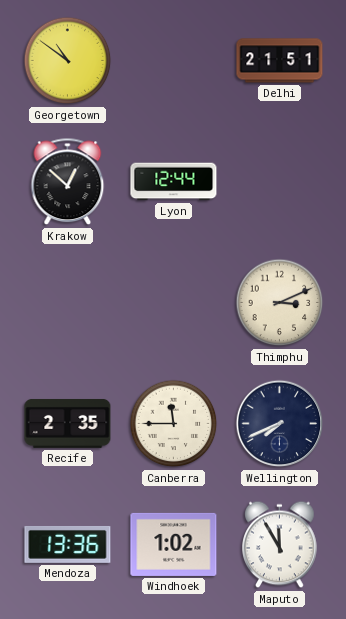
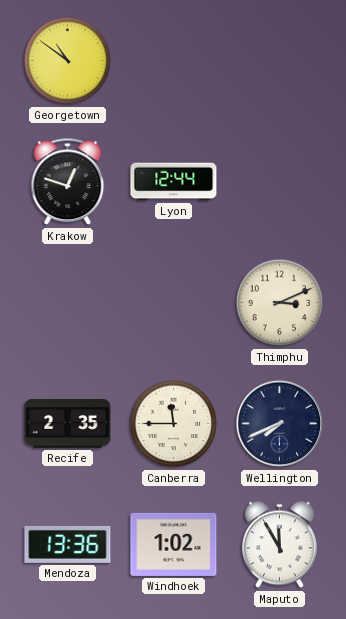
Delhi: 21:51 -> none (280, 61)
Krakow: 12:52 -> 12:48 (68, 182)
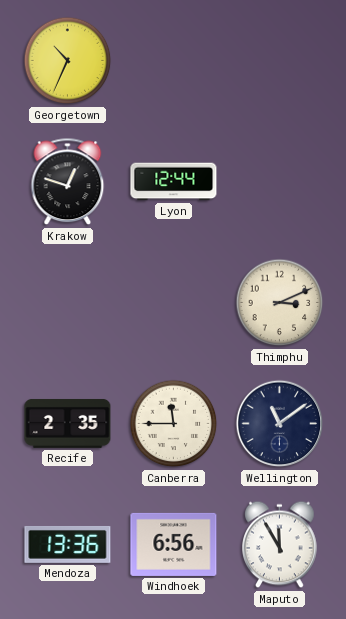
Georgetown: 10:51 -> 10:34 (68, 61)
Wellington: 7:41 -> 11:09 (280, 424)
Windhoek: 1:02 -> 6:56 (174, 544)
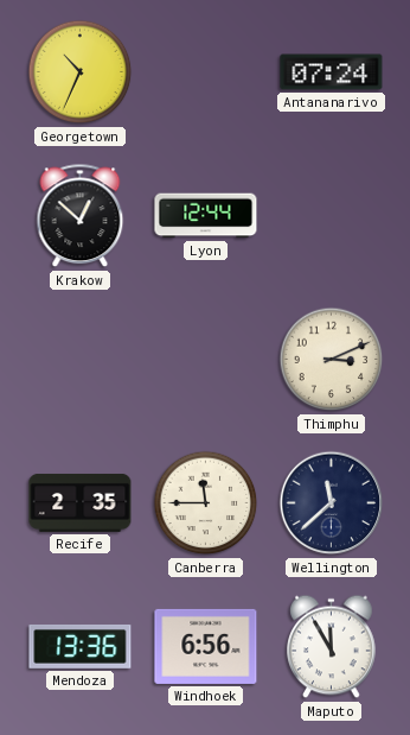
Antananarivo: none -> 07:24 (332, 72)
Krakow: 12:48 -> 12:52 (81, 216)
Wellington: 11:09 -> 11:38 (332, 503)
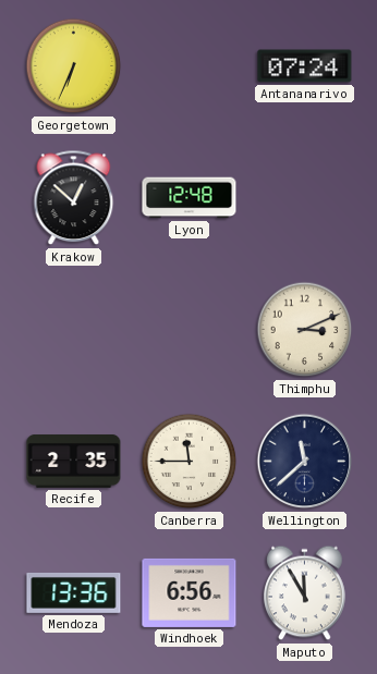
Georgetown: 10:34 -> 6:34 (74, 66)
Lyon: 12:44 -> 12:48 (190, 198)
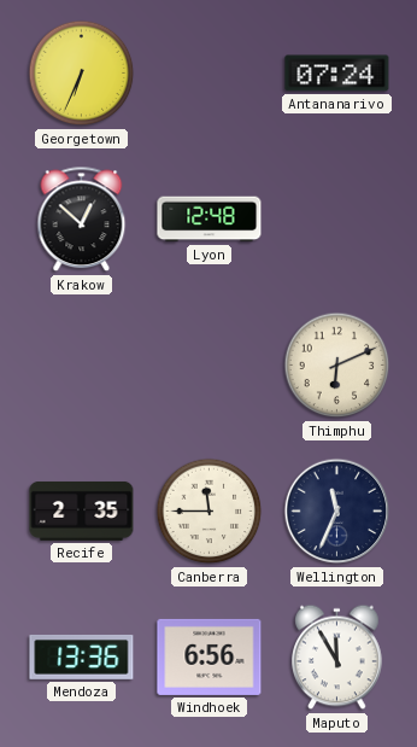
Thimphu: 3:11 -> 6:11 (337, 366)
Wellington: 11:38 -> 11:34 (337, 512)
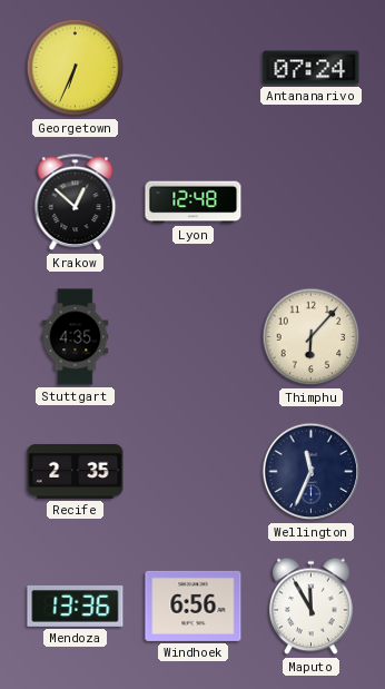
Stuttgart: none -> 4:35 (76, 337)
Thimphu: 6:11 -> 6:07 (312, 337)
Canberra: 11:45 -> none (210, 512)
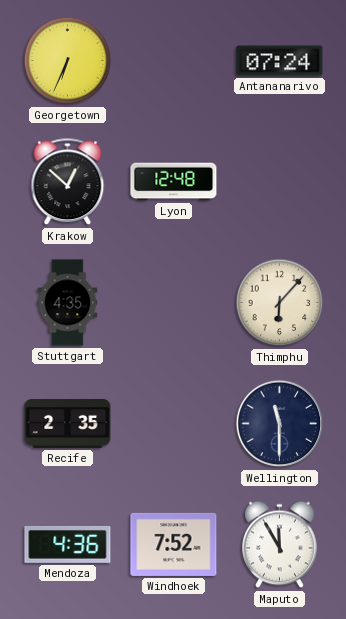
Wellington: 11:34 -> 11:30 (280, 424)
Mendoza: 13:36 -> 4:36 (68, 544)
Windhoek: 6:56 -> 7:52 (174, 544)
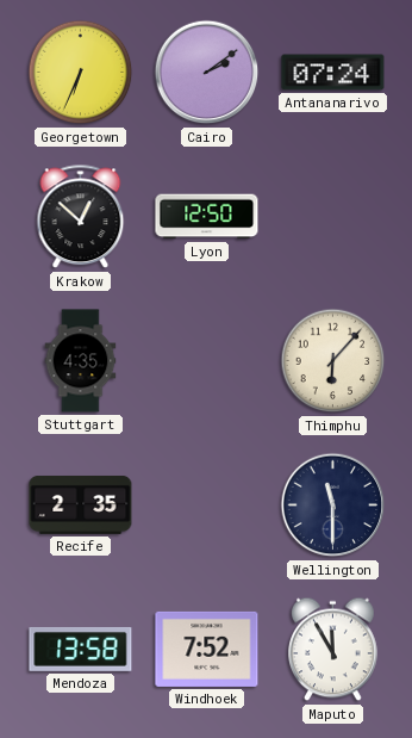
Cairo: none -> 2:09 (207, 73)
Lyon: 12:48 -> 12:50 (207, 217)
Mendoza: 4:36 -> 13:58 (81, 649)
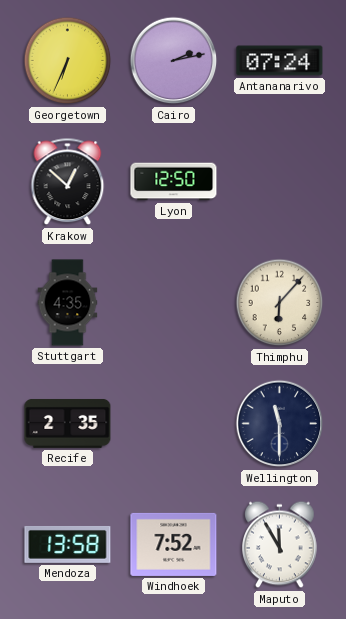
Cairo: 2:09 -> 2:13 (174, 61)
